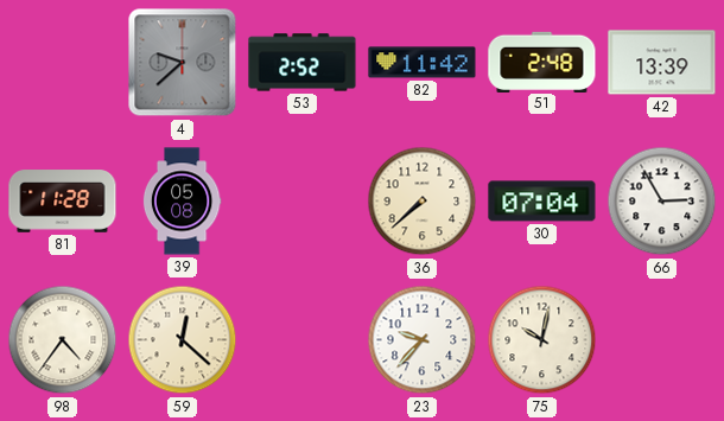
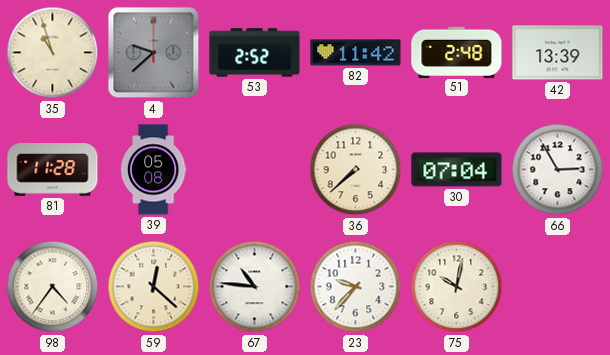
35: none -> 10:57 (53, 53)
67: none -> 10:46 (255, 287)
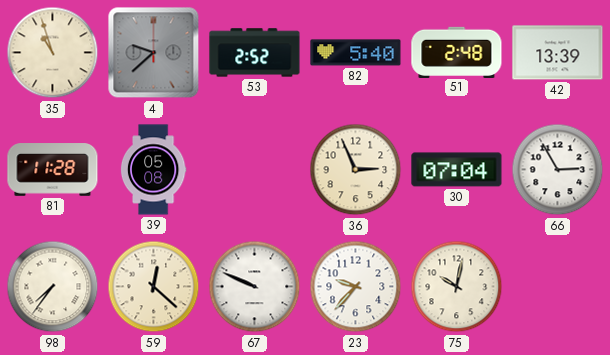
82: 11:42 -> 5:40 (356, 53)
36: 7:38 -> 2:56 (356, 170)
98: 4:36 -> 7:36 (53, 287)
67: 10:46 -> 9:49 (255, 287)
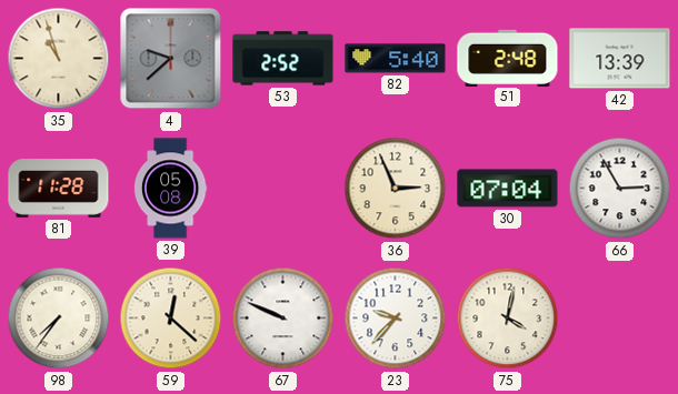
75: 10:02 -> 4:02 (508, 319)
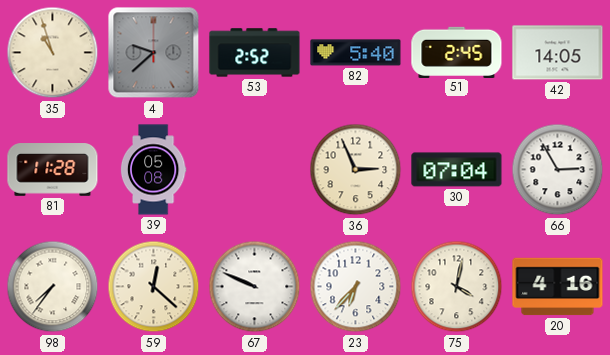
51: 2:48 -> 2:45 (457, 52)
42: 13:39 -> 14:05 (558, 53)
23: 9:37 -> 6:37 (356, 287)
20: none -> 4:16 (558, 287)
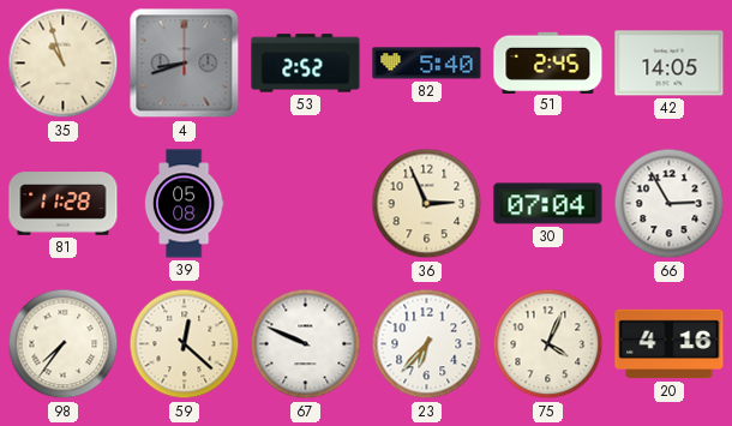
4: 9:38 -> 8:42 (185, 64)
75: 4:02 -> 4:04 (548, 344)
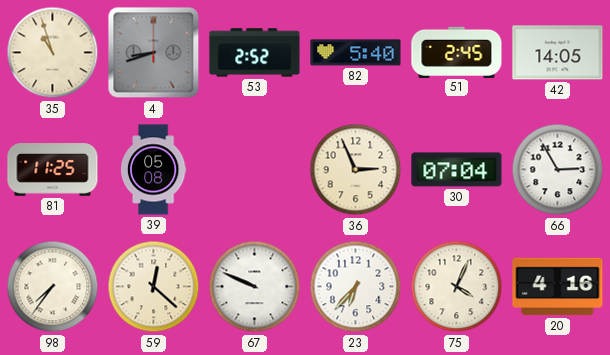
81: 11:28 -> 11:25 (53, 170)
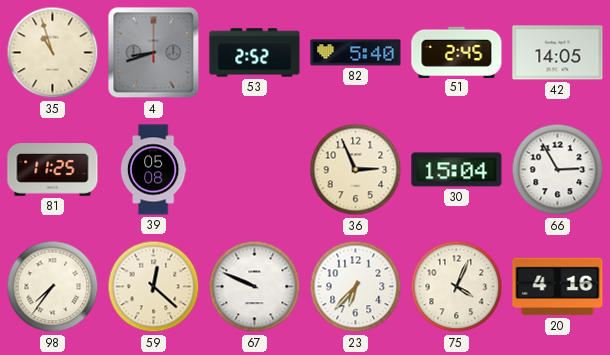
30: 07:04 -> 15:04 (457, 170)
